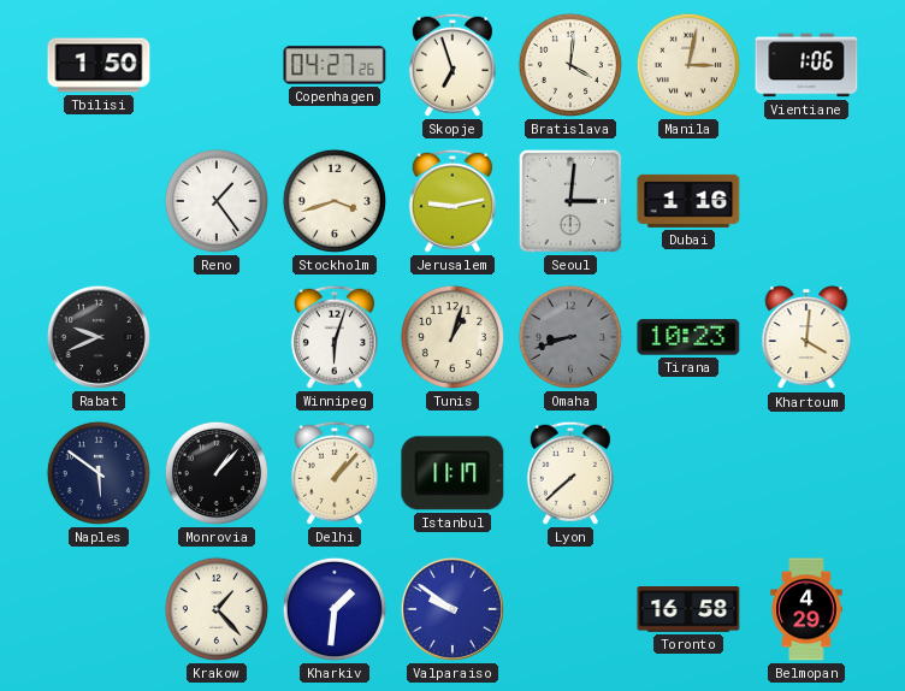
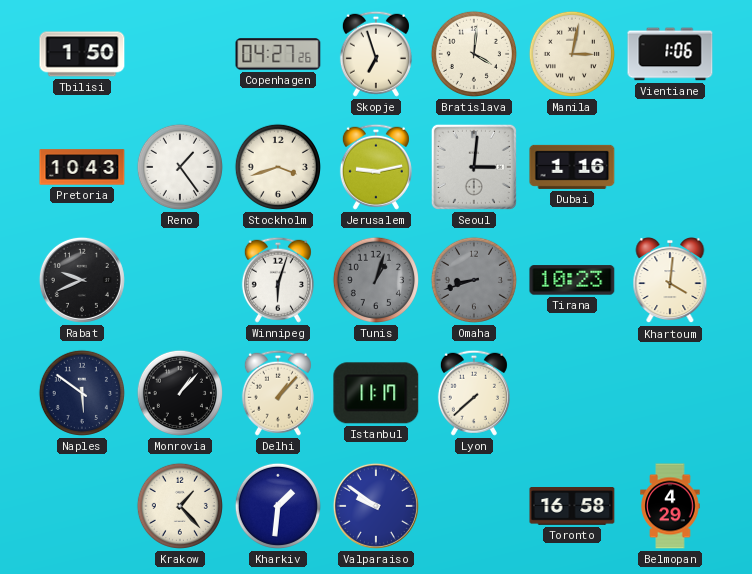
Pretoria: none -> 10:43 (82, 167)
Tunis dial: cream -> grey (376, 280)
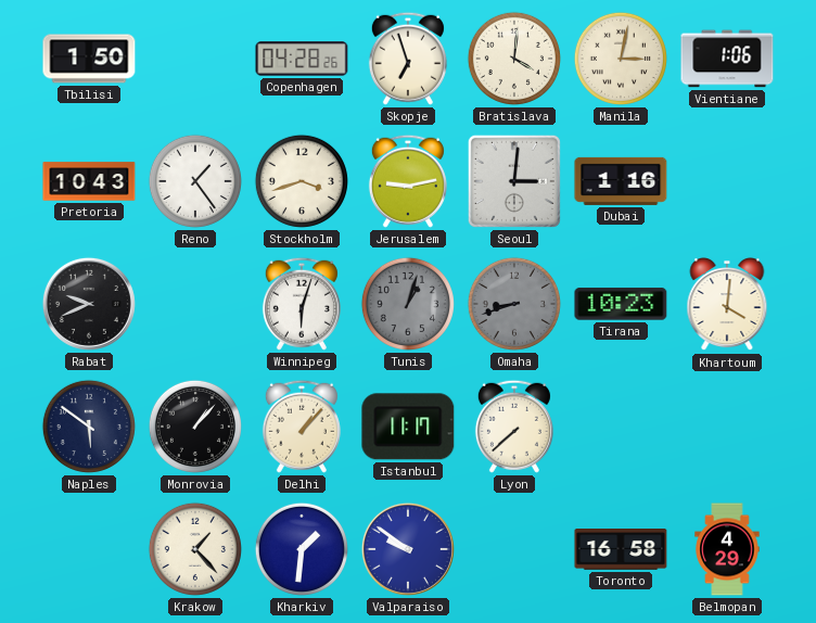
Copenhagen: 04:27 -> 04:28 (302, 59)
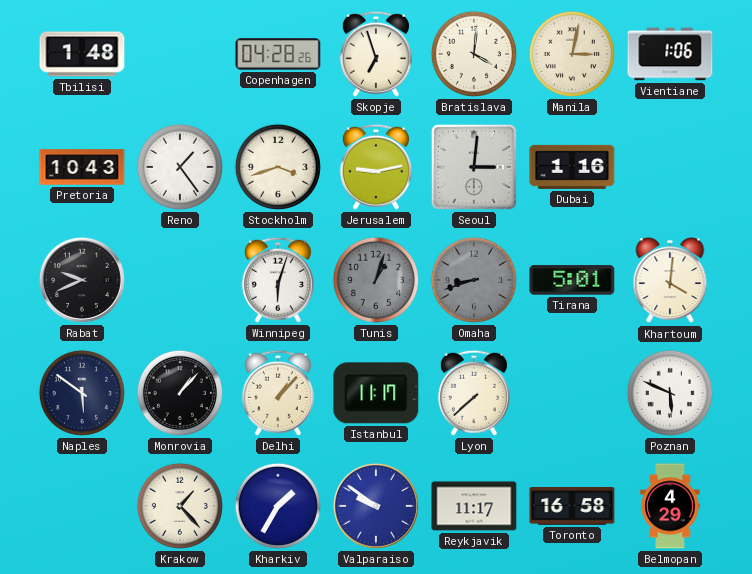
Tbilisi: 1:50 -> 1:48 (82, 54)
Tirana: 10:23 -> 5:01 (572, 280)
Poznan: none -> 5:49 (670, 393)
Kharkiv: 1:31 -> 1:35 (278, 506)
Reykjavik: none -> 11:17 (474, 506)
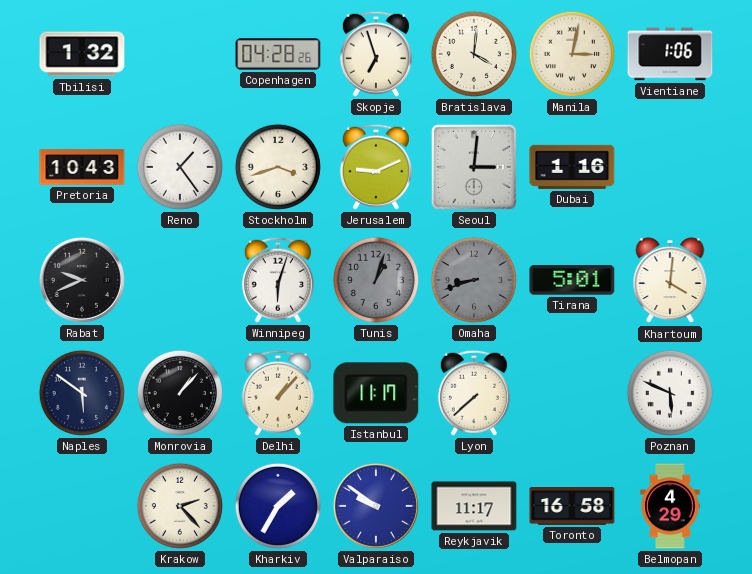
Tbilisi: 1:48 -> 1:32 (82, 54)
Jerusalem: 9:13 -> 9:11 (376, 167)
Krakow: 1:23 -> 2:23 (180, 506)
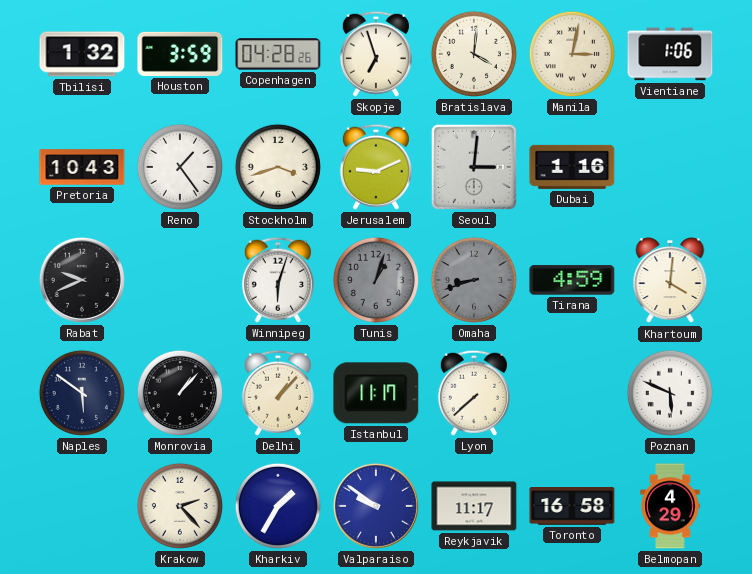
Houston: none -> 3:59 (180, 54)
Tirana: 5:01 -> 4:59 (572, 280)
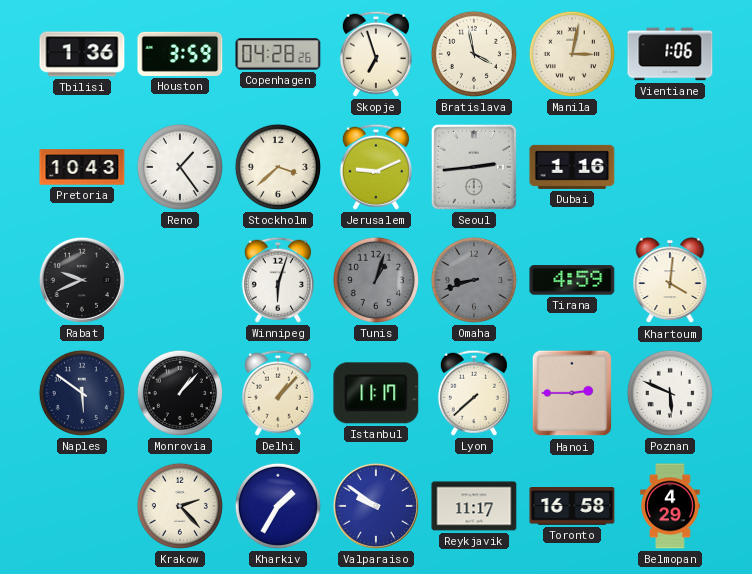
Tbilisi: 1:32 -> 1:36 (82, 54)
Bratislava: 4:01 -> 3:58 (474, 54)
Stockholm: 3:42 -> 3:38 (278, 167)
Seoul: 3:01 -> 2:44 (474, 167)
Hanoi: none -> 2:45 (572, 393)
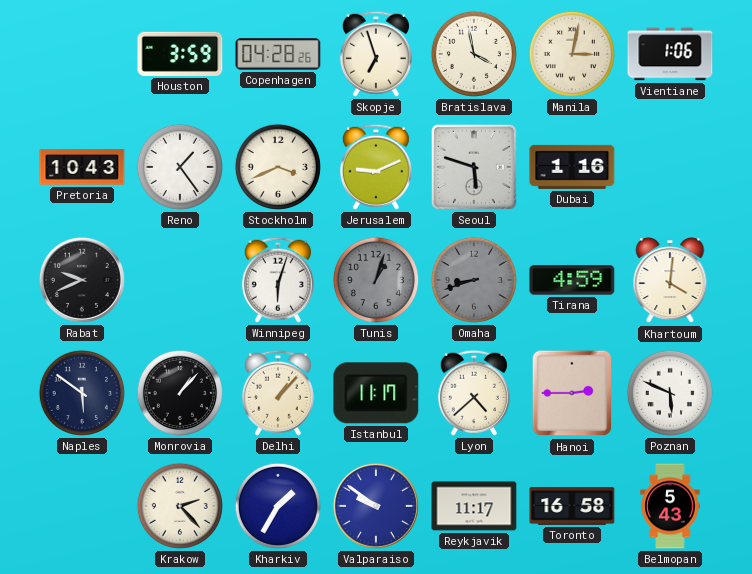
Tbilisi: 1:36 -> none (82, 54)
Stockholm: 3:38 -> 3:41 (278, 167)
Seoul: 2:44 -> 5:48 (474, 167)
Lyon: 7:38 -> 4:38 (474, 393)
Belmopan: 4:29 -> 5:43 (670, 506)
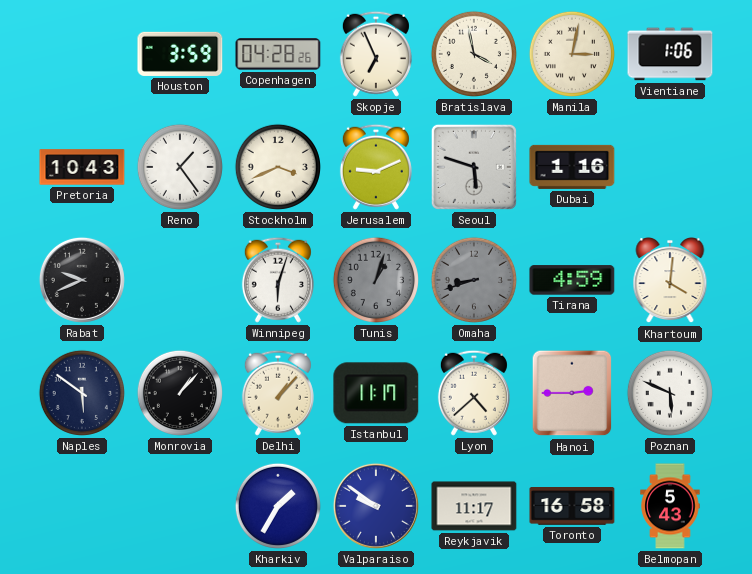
Skopje: 6:57 -> 6:56 (376, 54)
Krakow: 2:23 -> none (180, 506)
